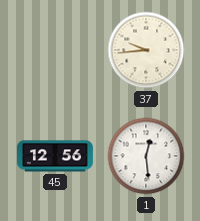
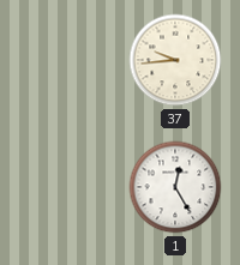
45: 12:56 -> none (55, 156)
1: 12:29 -> 12:25 (175, 187)
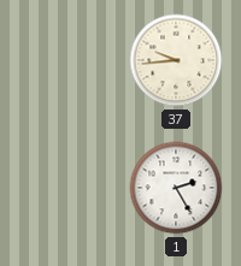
1: 12:25 -> 2:25 (176, 188)
